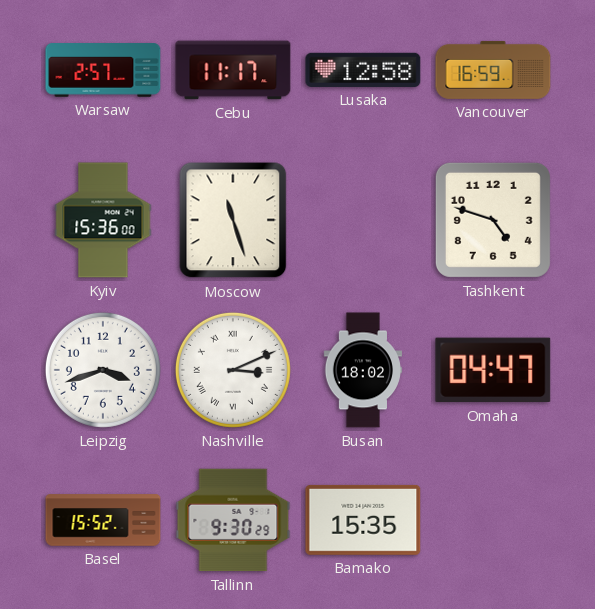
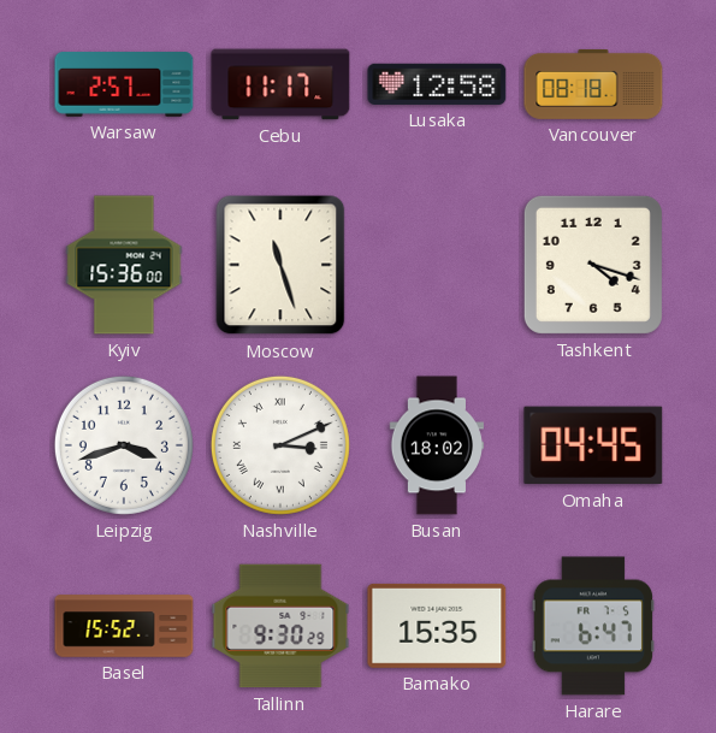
Vancouver: 16:59 -> 08:18 (593, 84)
Tashkent: 4:48 -> 4:18 (593, 265)
Omaha: 04:47 -> 04:45 (593, 445)
Harare: none -> 6:47 (593, 626)
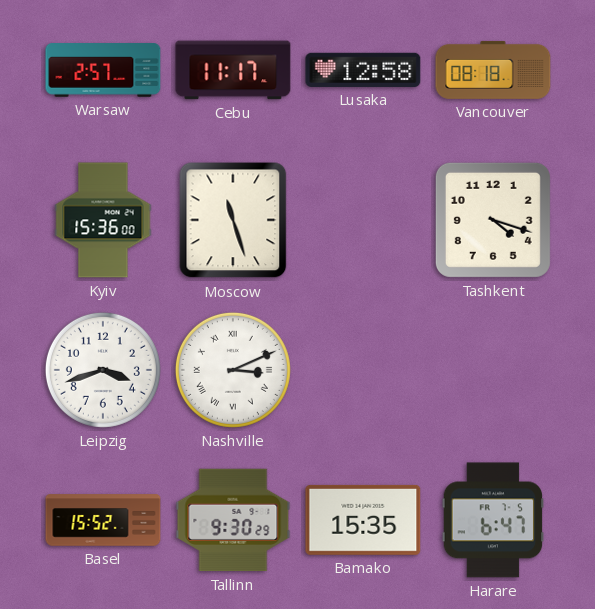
Busan: 18:02 -> none (436, 445)
Omaha: 04:45 -> none (593, 445)
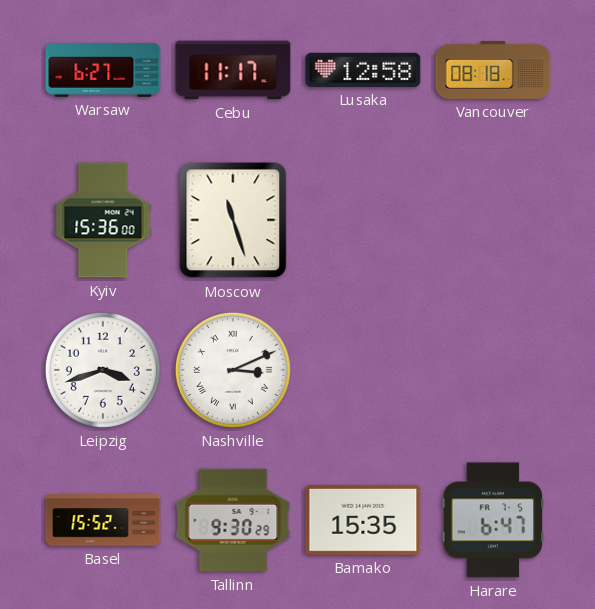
Warsaw: 2:57 -> 6:27 (103, 70)
Tashkent: 4:18 -> none (493, 220)
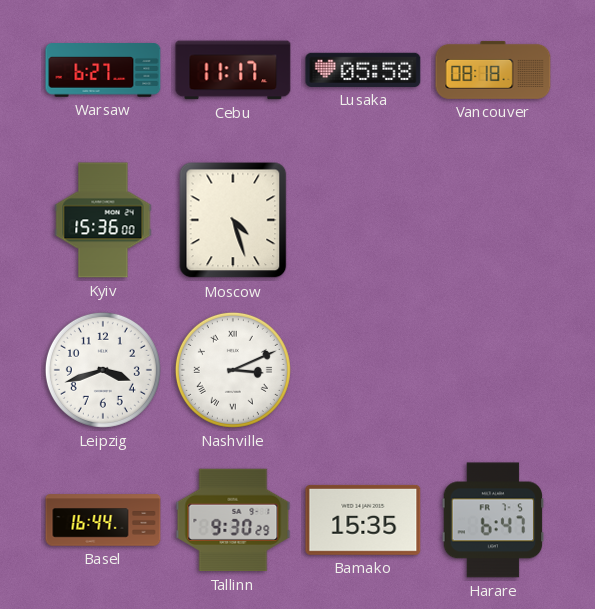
Lusaka: 12:58 -> 05:58 (363, 70)
Moscow: 11:27 -> 4:27 (233, 220)
Basel: 15:52 -> 16:44 (103, 520)
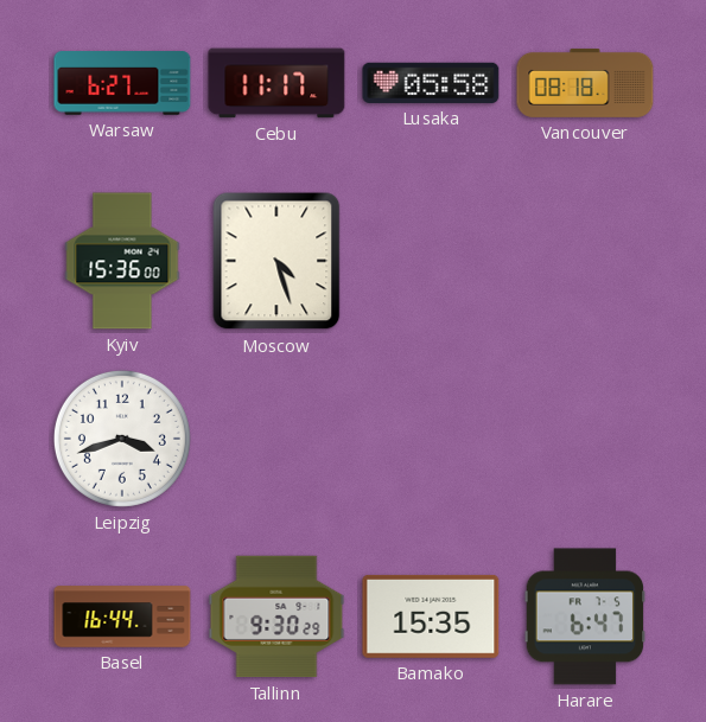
Nashville: 3:11 -> none (233, 370)
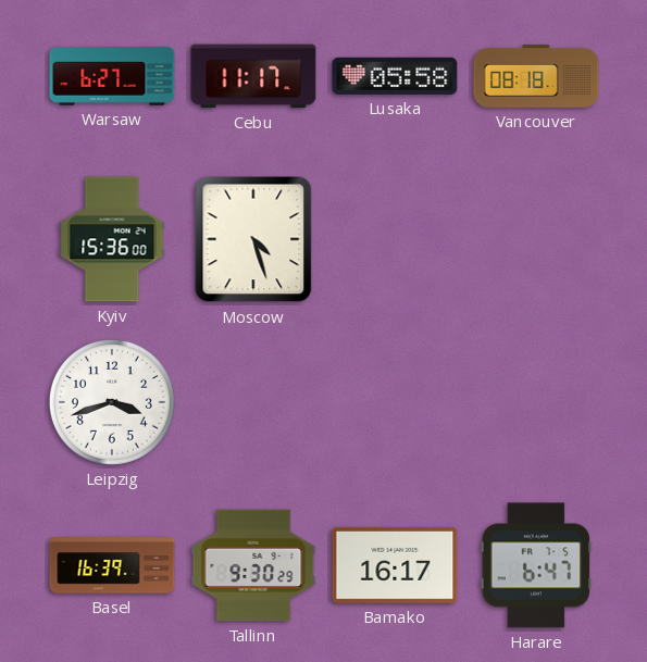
Basel: 16:44 -> 16:39 (112, 565)
Bamako: 15:35 -> 16:17 (395, 565)
